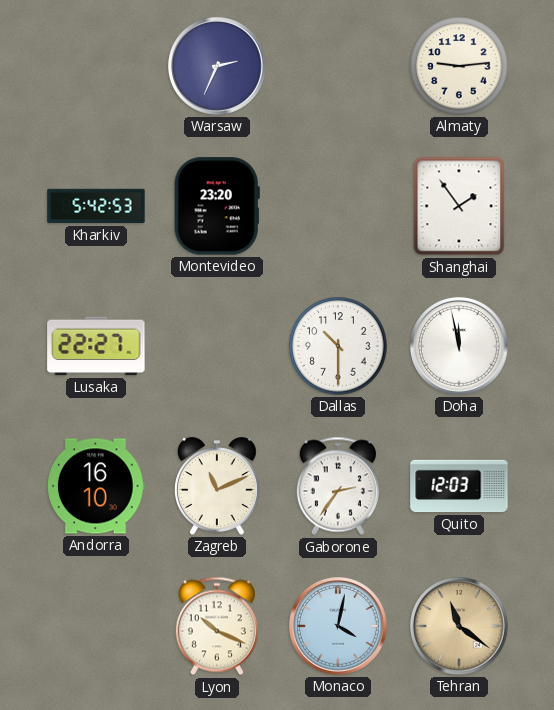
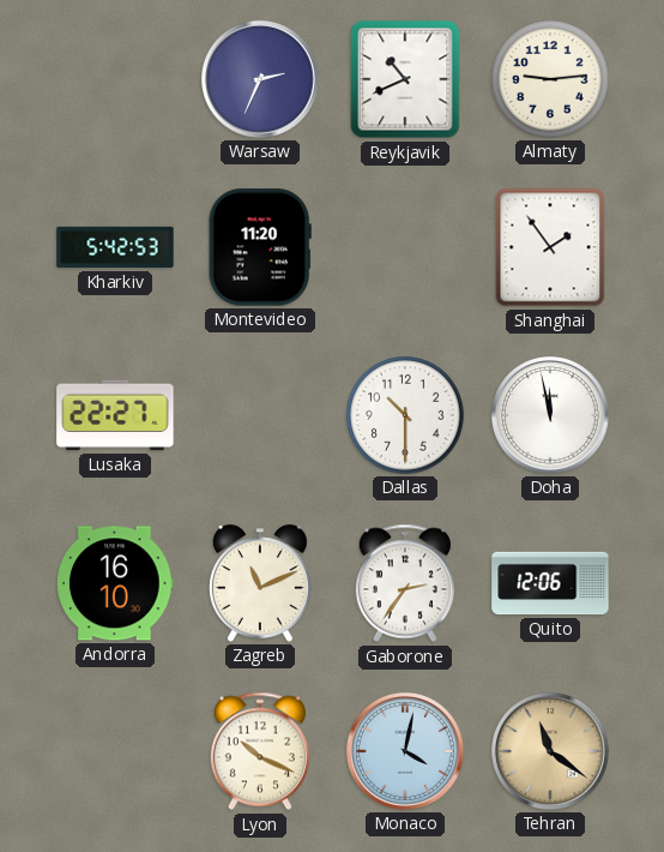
Reykjavik: none -> 10:41 (405, 79)
Montevideo: 23:20 -> 11:20 (260, 247)
Quito: 12:03 -> 12:06 (550, 583)
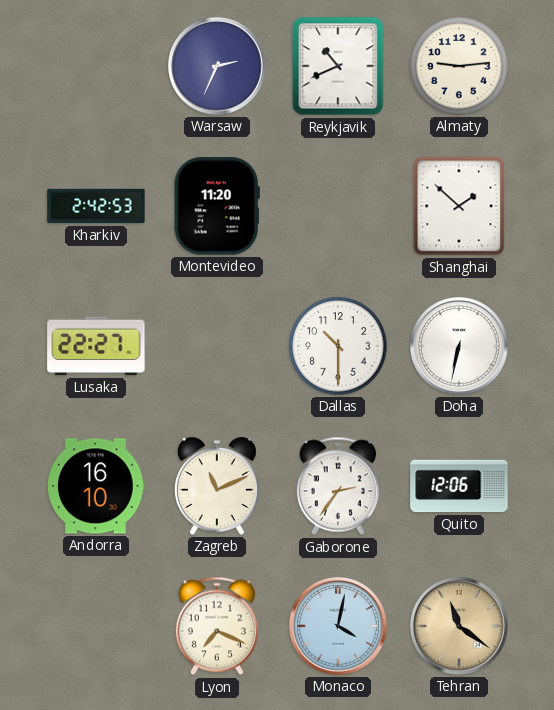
Kharkiv: 5:42 -> 2:42 (96, 206)
Shanghai: 1:54 -> 1:52 (459, 206)
Doha: 11:58 -> 6:32 (460, 347)
Lyon: 10:19 -> 7:19 (217, 626)
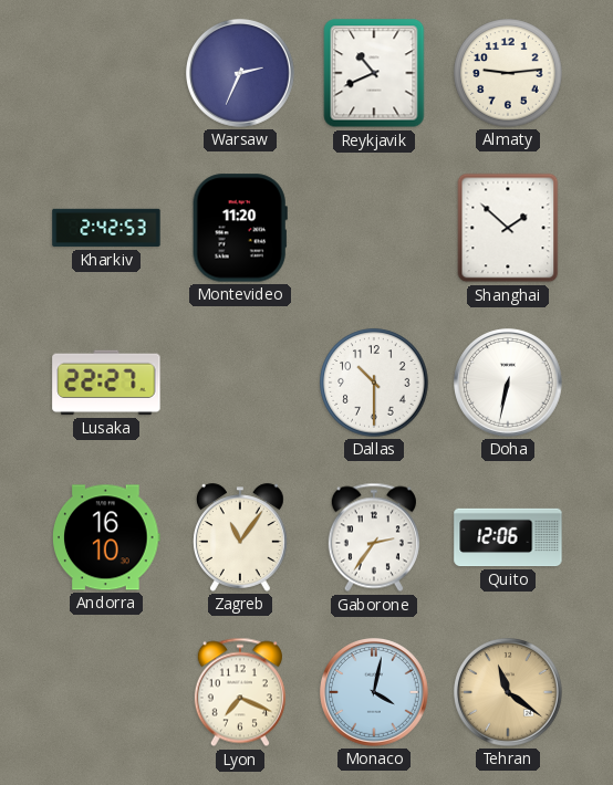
Zagreb: 11:11 -> 11:06 (241, 537)
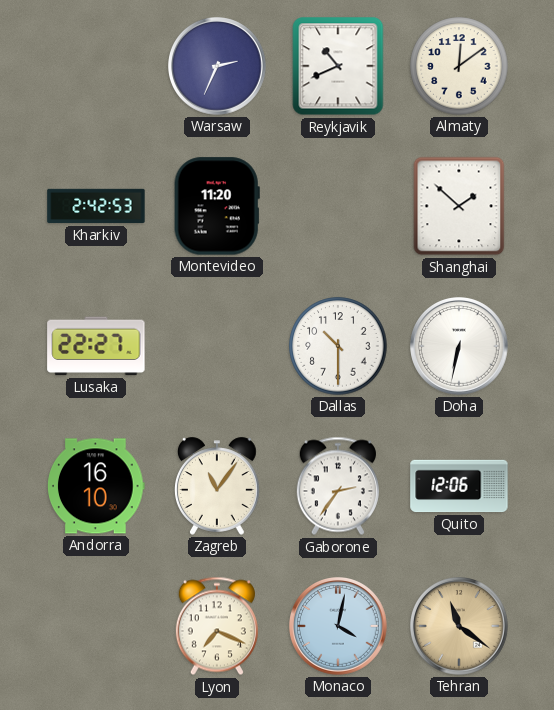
Almaty: 9:14 -> 12:09 (459, 66)
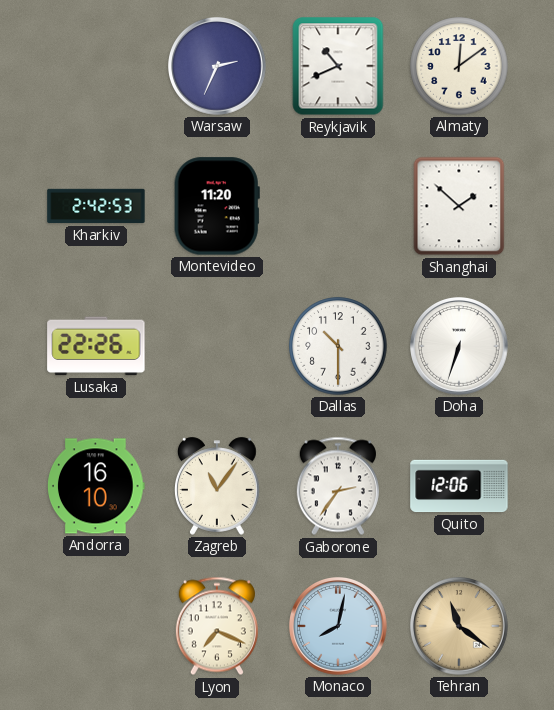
Lusaka: 22:27 -> 22:26 (96, 346)
Doha: 6:32 -> 6:33 (460, 347)
Monaco: 4:02 -> 8:02 (339, 627)
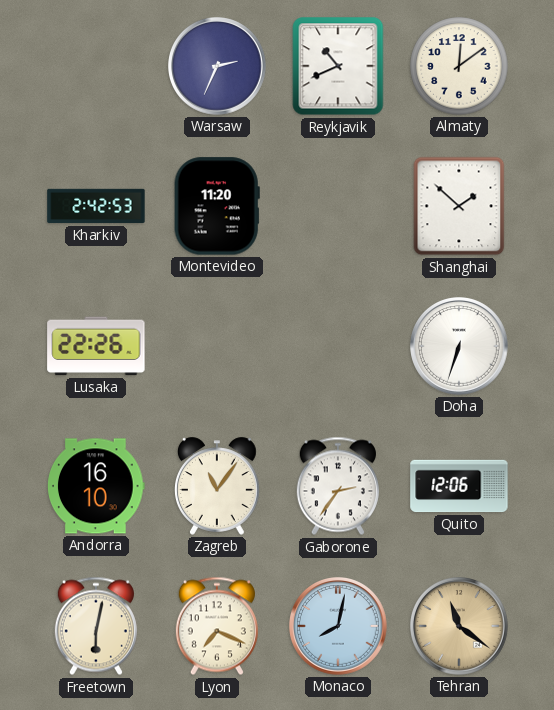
Dallas: 10:30 -> none (338, 346)
Freetown: none -> 6:02 (96, 626)
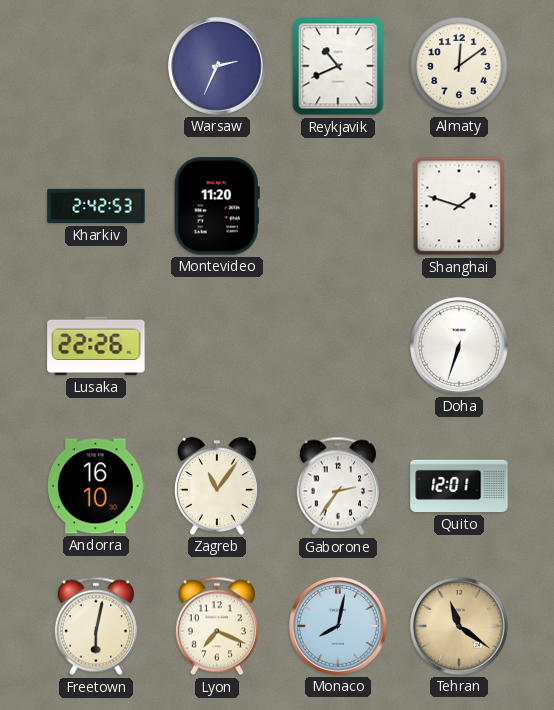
Shanghai: 1:52 -> 1:48 (459, 206)
Quito: 12:06 -> 12:01 (459, 486)
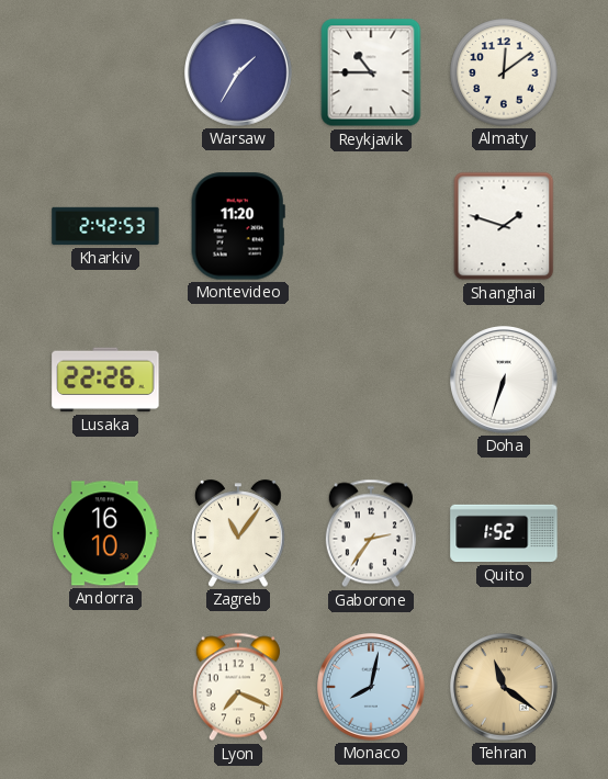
Warsaw: 2:34 -> 1:35 (239, 74)
Reykjavik: 10:41 -> 10:45 (371, 72)
Quito: 12:01 -> 1:52 (504, 533)
Freetown: 6:02 -> none (96, 626)
